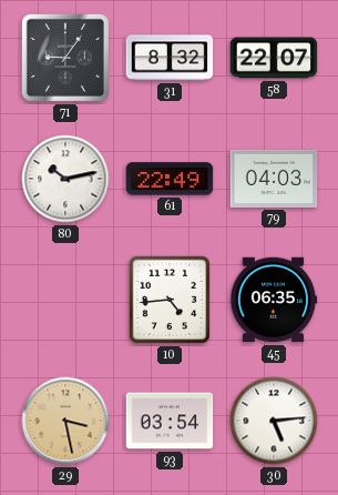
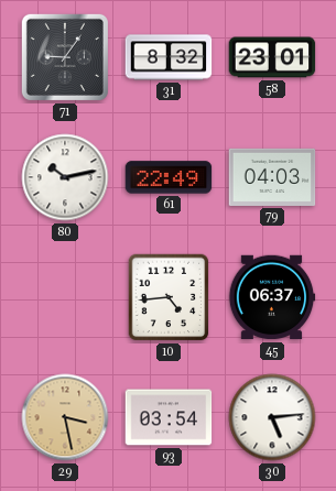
58: 22:07 -> 23:01 (272, 57)
45: 06:35 -> 06:37 (272, 297)
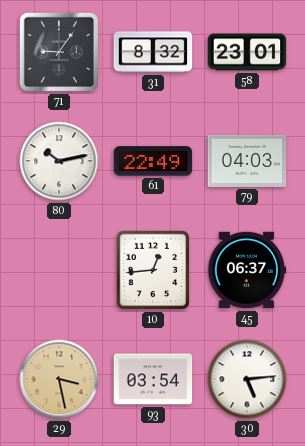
10: 4:44 -> 12:44 (153, 270)
